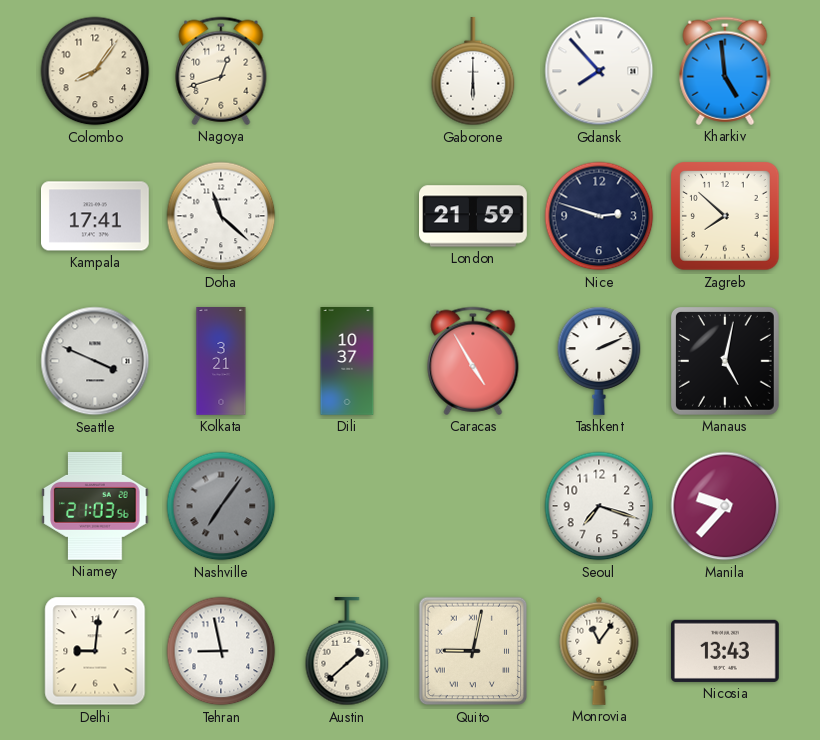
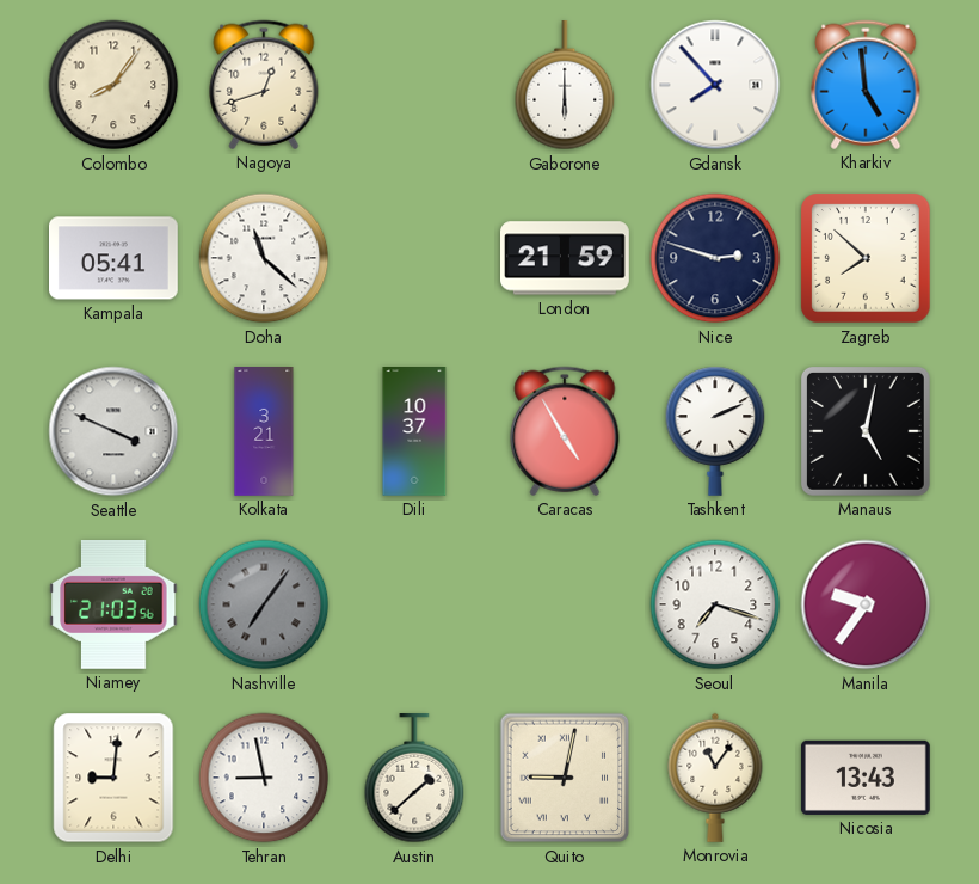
Kampala: 17:41 -> 05:41 (115, 258)
Manila: 9:37 -> 9:36 (866, 604)
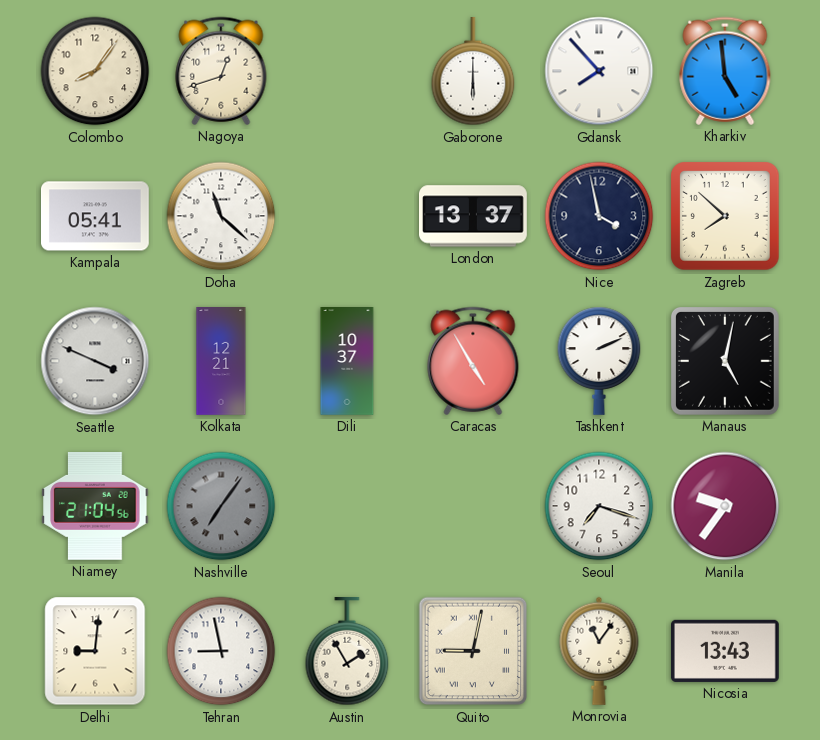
London: 21:59 -> 13:37 (474, 216)
Nice: 2:48 -> 3:58 (599, 216)
Kolkata: 3:21 -> 12:21 (221, 362)
Niamey: 21:03 -> 21:04 (95, 506)
Austin: 1:38 -> 1:55 (347, 652)
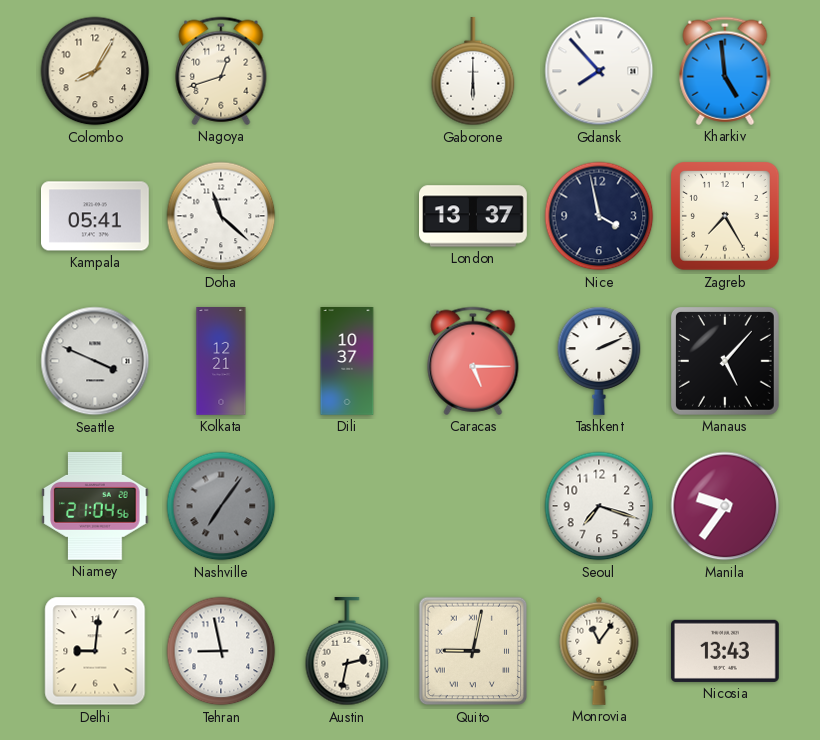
Colombo: 8:06 -> 8:05 (95, 71)
Zagreb: 7:52 -> 7:25 (725, 216)
Caracas: 4:55 -> 5:15 (473, 361)
Manaus: 5:02 -> 5:07 (725, 361)
Austin: 1:55 -> 2:32 (347, 652)
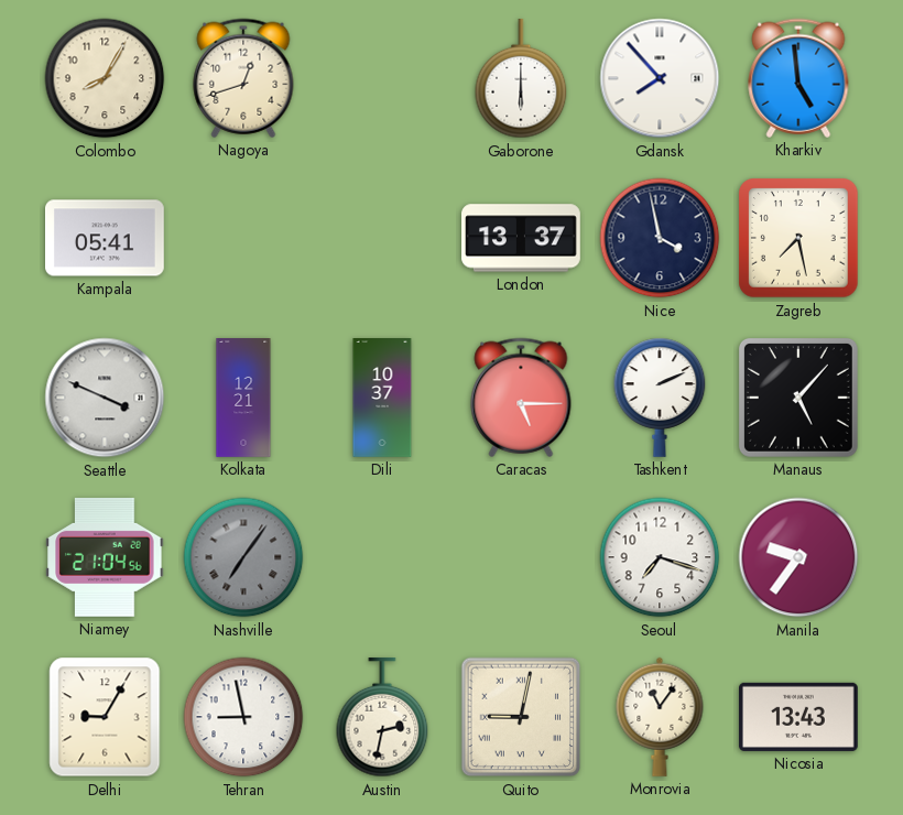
Doha: 11:22 -> none (221, 216)
Zagreb: 7:25 -> 7:28 (798, 238)
Delhi: 9:01 -> 9:05 (105, 717)
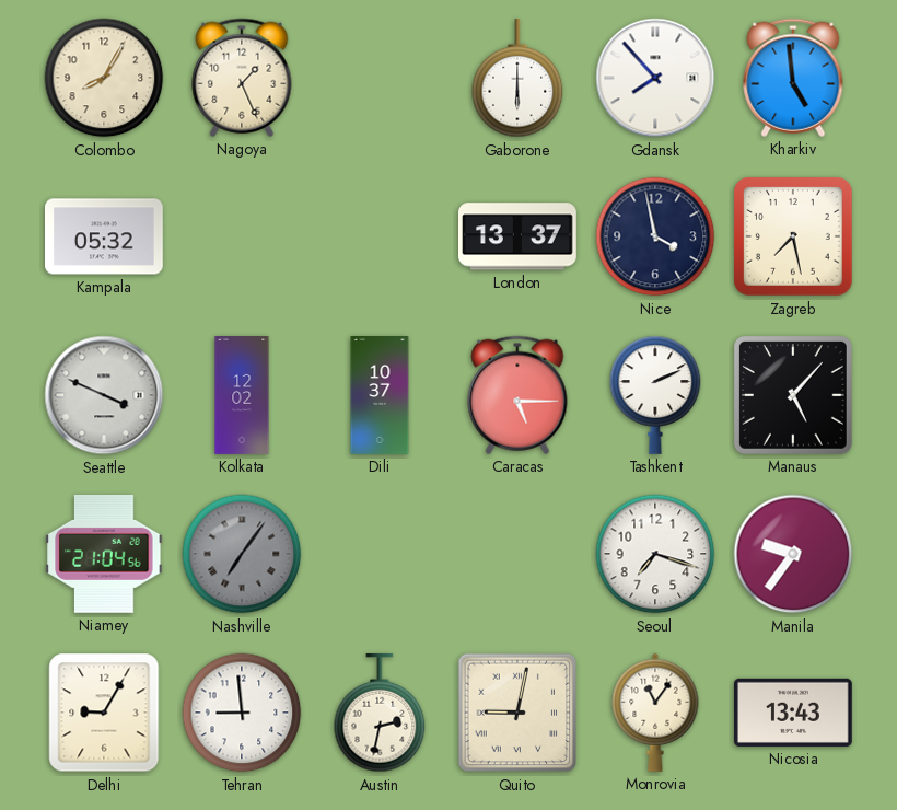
Nagoya: 12:42 -> 1:26 (242, 78)
Kampala: 05:41 -> 05:32 (105, 236)
Kolkata: 12:21 -> 12:02 (242, 396)
Tehran: 8:58 -> 8:59 (242, 713)
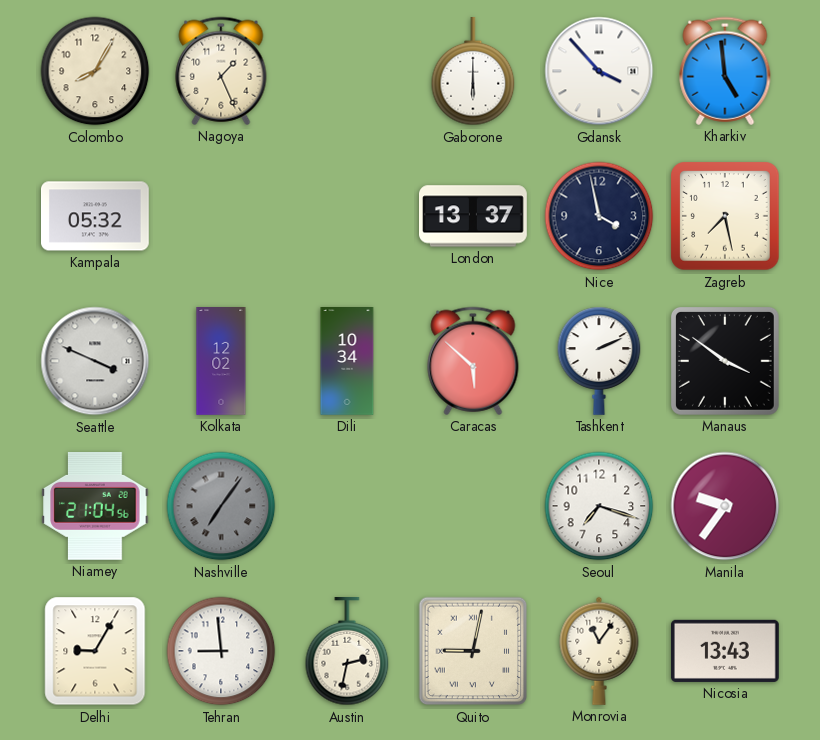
Gdansk: 7:53 -> 3:53 (599, 71)
Dili: 10:37 -> 10:34 (347, 362)
Caracas: 5:15 -> 5:52 (473, 361)
Manaus: 5:07 -> 3:51 (725, 361)
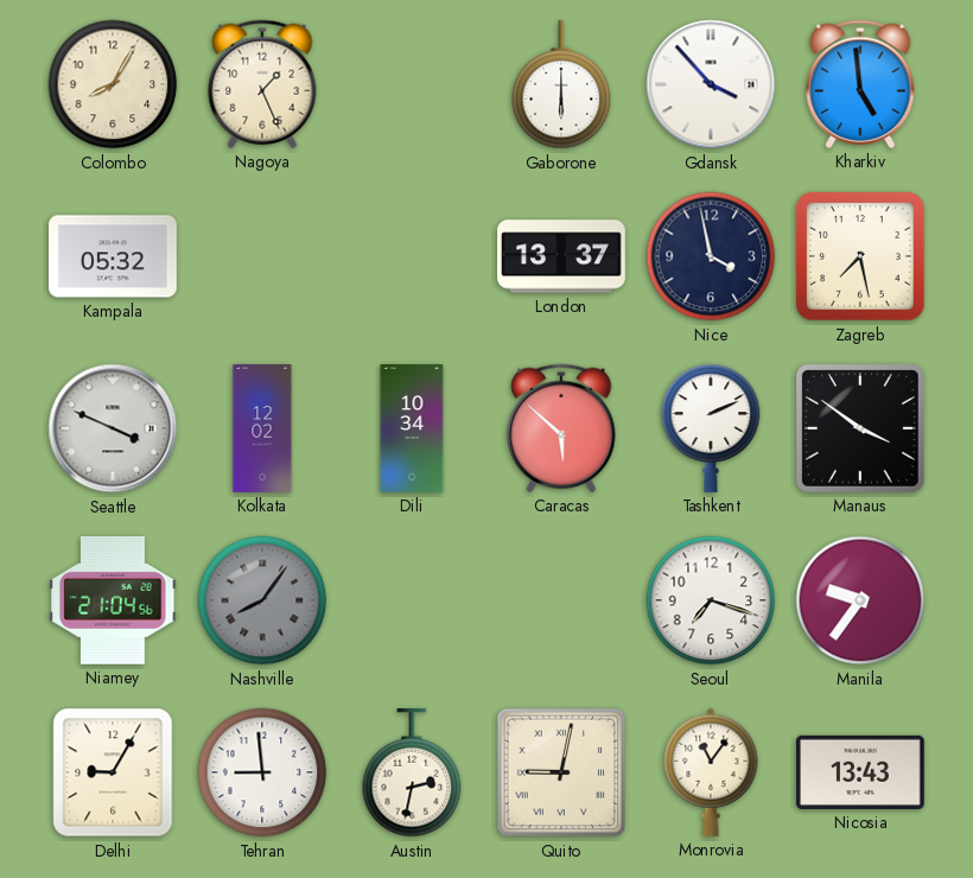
Nashville: 7:06 -> 8:06 (262, 600)
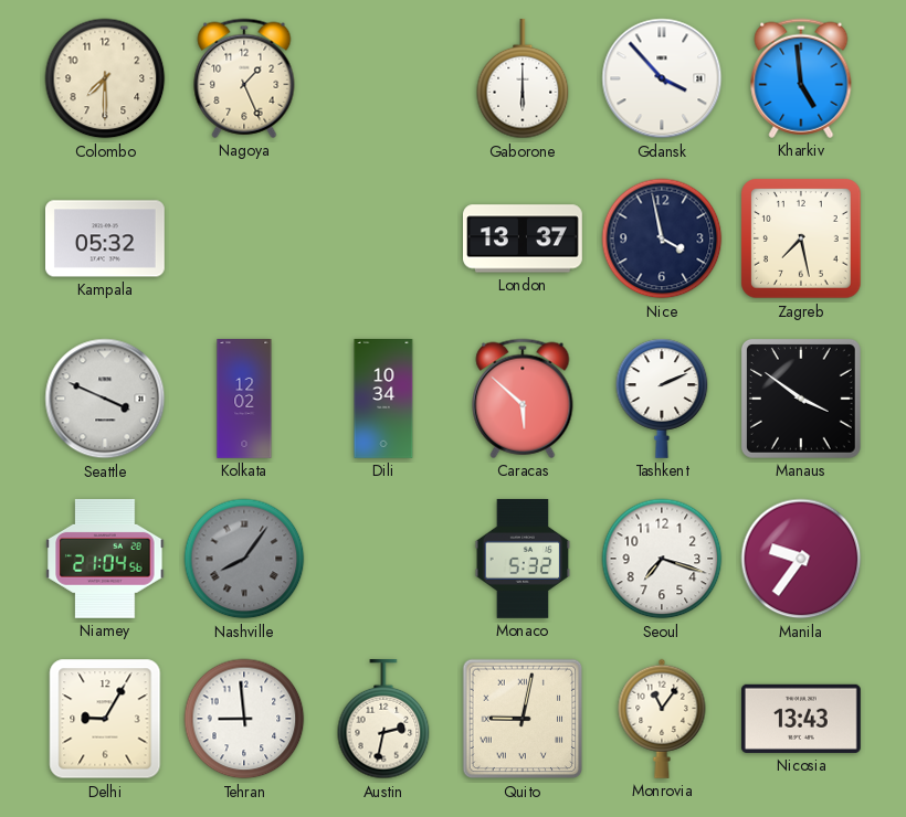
Colombo: 8:05 -> 7:30 (105, 78)
Monaco: none -> 5:32 (523, 559)
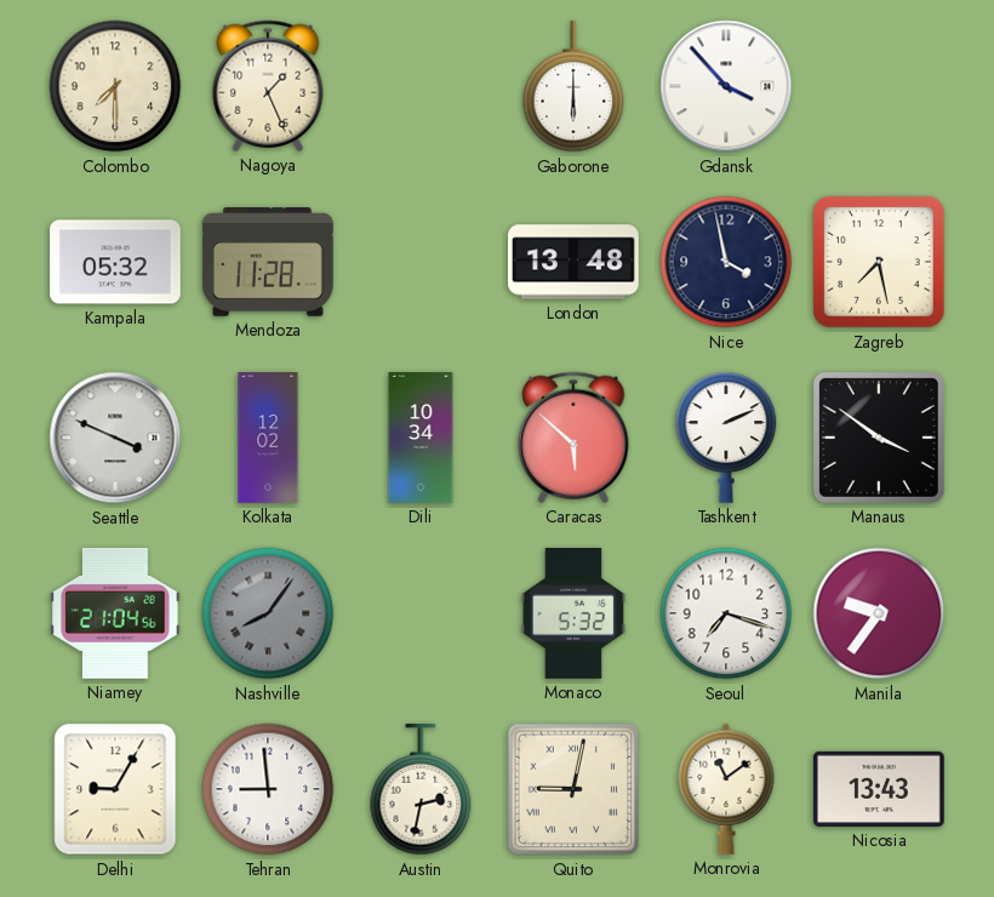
Kharkiv: 4:59 -> none (801, 78)
Mendoza: none -> 11:28 (268, 262)
London: 13:37 -> 13:48 (575, 262)
Monrovia: 11:06 -> 11:09 (726, 789)
